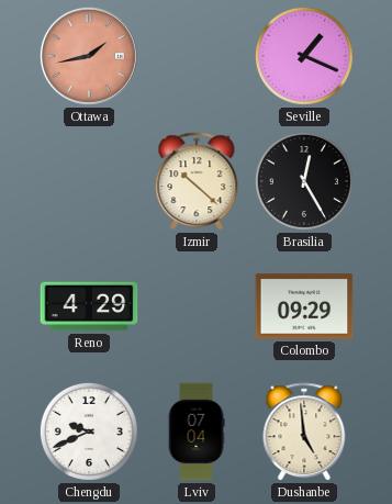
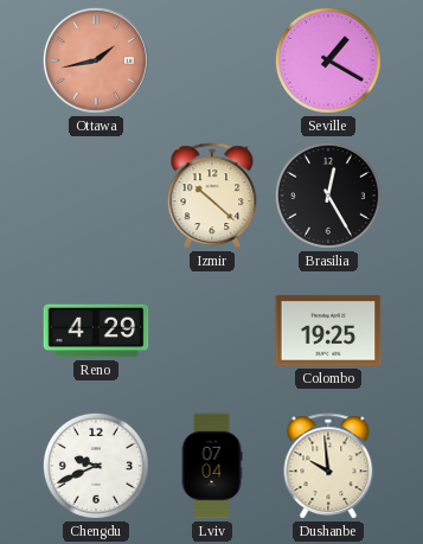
Seville: 1:19 -> 1:20 (328, 60)
Colombo: 09:29 -> 19:25 (328, 331)
Dushanbe: 4:59 -> 9:59 (328, 467)
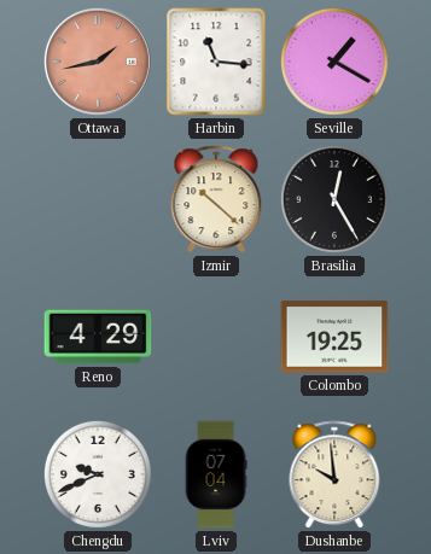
Harbin: none -> 11:16 (216, 62)
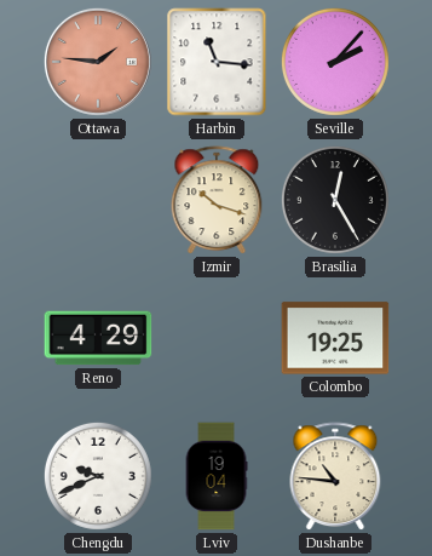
Ottawa: 1:43 -> 1:46 (98, 62)
Seville: 1:20 -> 2:07 (335, 62)
Izmir: 10:22 -> 10:18 (217, 201)
Lviv: 07:04 -> 19:04 (217, 476)
Dushanbe: 9:59 -> 10:46 (335, 477)
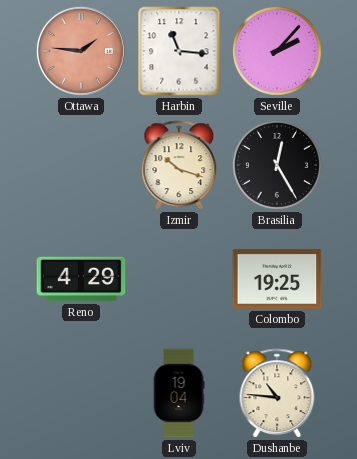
Chengdu: 9:41 -> none (98, 476)
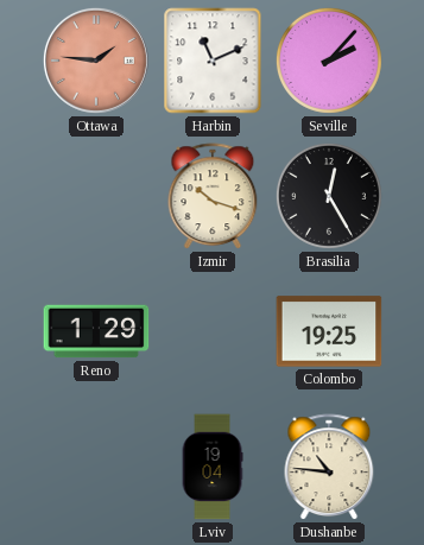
Harbin: 11:16 -> 11:11 (213, 61)
Reno: 4:29 -> 1:29 (96, 331)
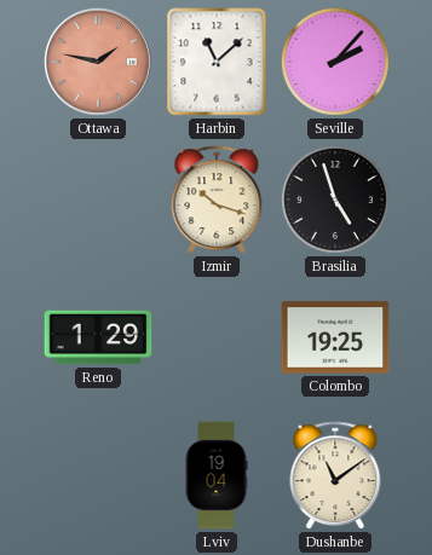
Ottawa: 1:46 -> 1:47 (98, 62)
Harbin: 11:11 -> 11:08 (217, 62)
Brasilia: 12:25 -> 4:57 (335, 200)
Dushanbe: 10:46 -> 11:09 (335, 476)
